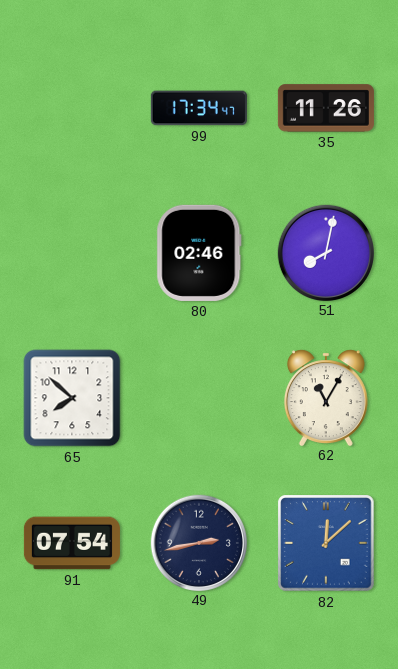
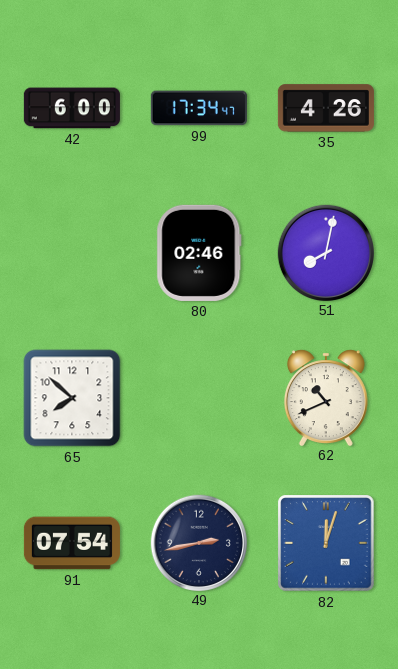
42: none -> 6:00 (72, 108)
35: 11:26 -> 4:26 (326, 108)
62: 11:05 -> 10:41 (326, 397)
82: 12:08 -> 12:03 (326, 543)
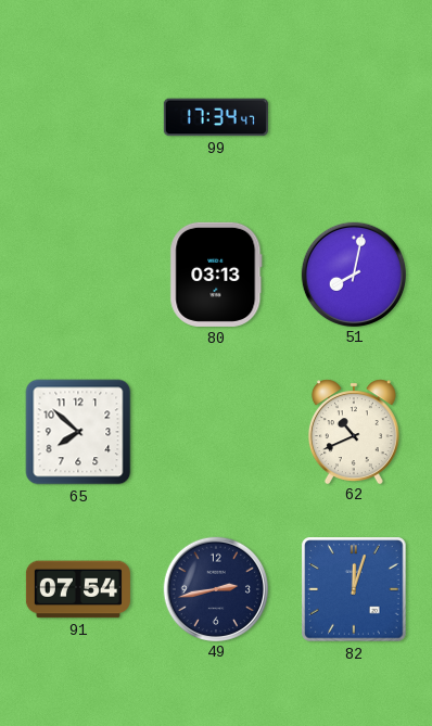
42: 6:00 -> none (72, 108)
35: 4:26 -> none (326, 108)
80: 02:46 -> 03:13 (216, 275)
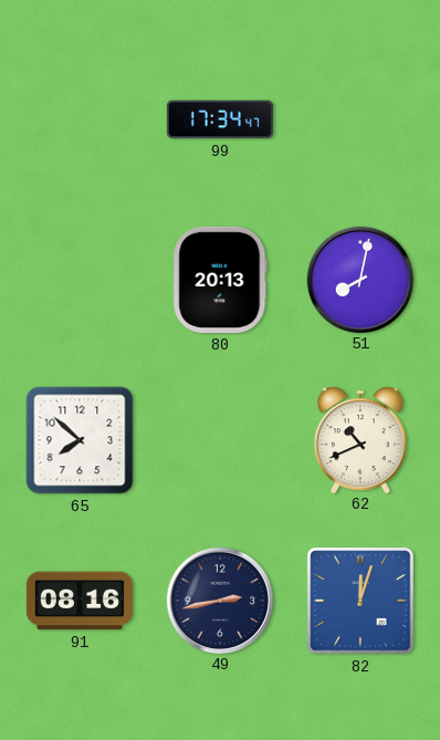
80: 03:13 -> 20:13 (220, 280)
91: 07:54 -> 08:16 (80, 601)
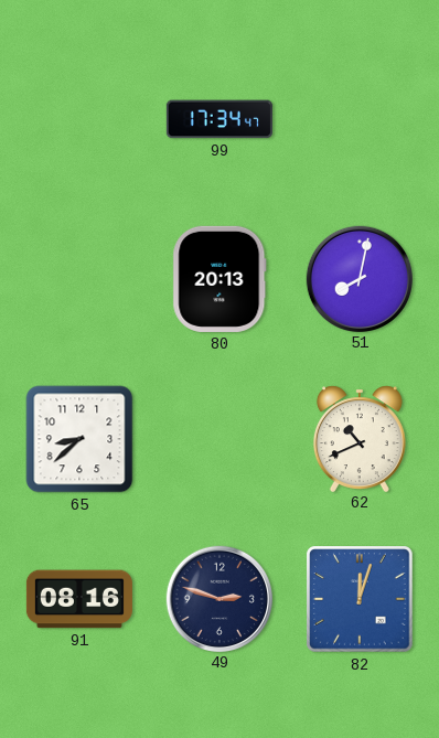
65: 7:52 -> 8:38 (79, 439)
49: 2:43 -> 2:48 (218, 598)
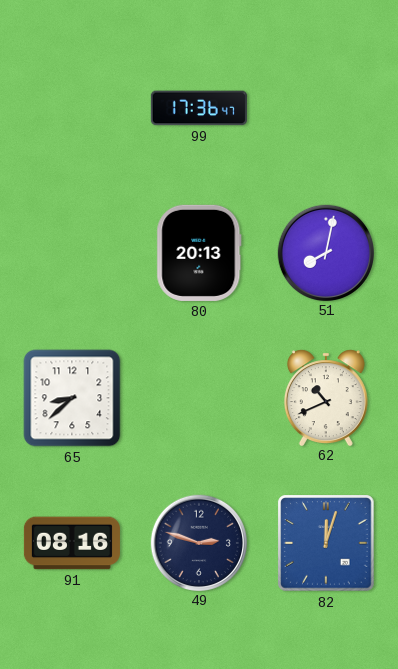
99: 17:34 -> 17:36 (199, 108)
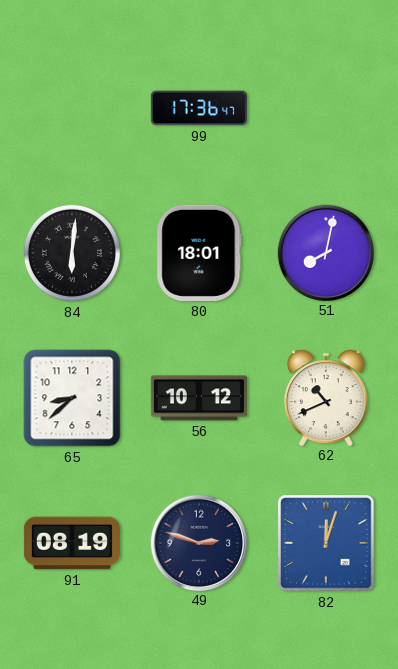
84: none -> 6:01 (72, 253)
80: 20:13 -> 18:01 (199, 253)
56: none -> 10:12 (199, 398)
91: 08:16 -> 08:19 (72, 543)
